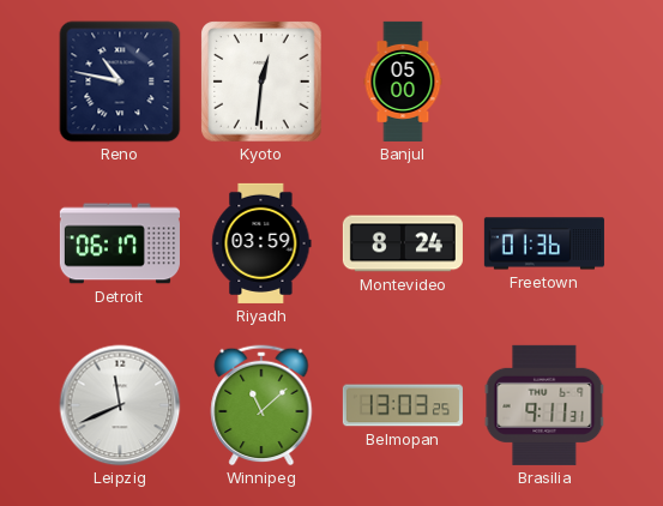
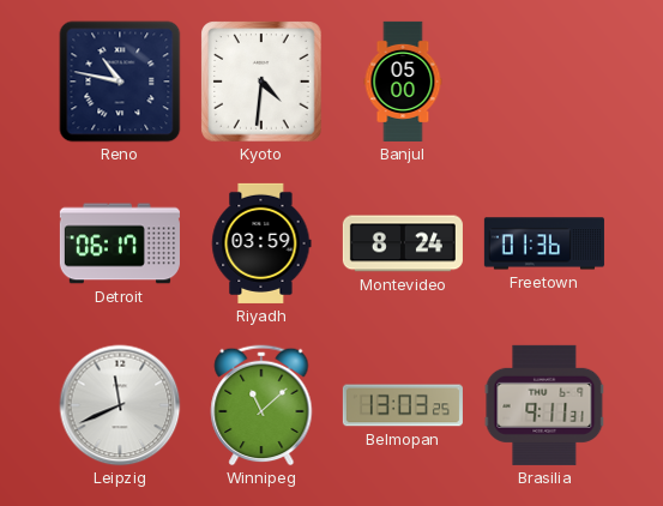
Kyoto: 12:31 -> 4:31 (261, 82)
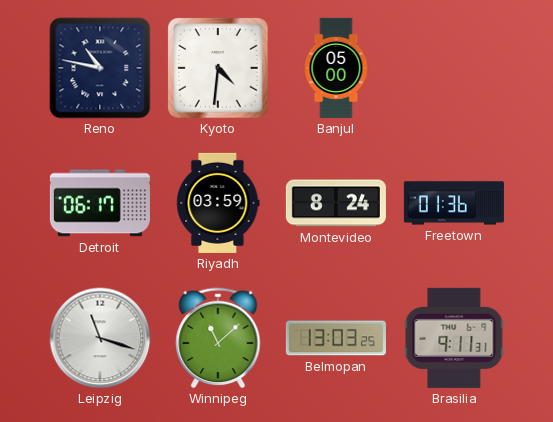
Leipzig: 11:41 -> 11:18 (100, 338)
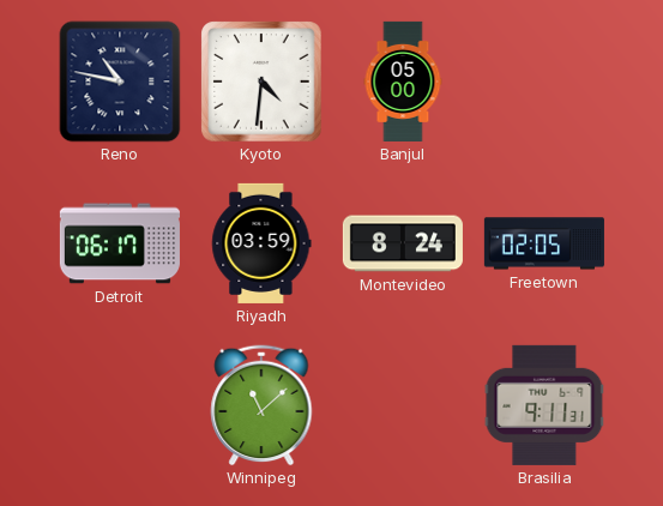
Freetown: 01:36 -> 02:05 (544, 243)
Leipzig: 11:18 -> none (100, 338)
Belmopan: 13:03 -> none (336, 338)
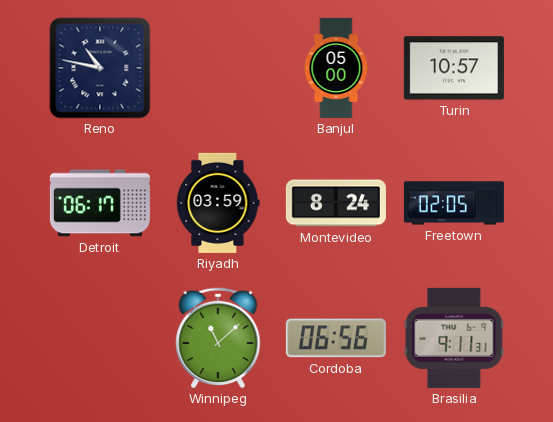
Kyoto: 4:31 -> none (261, 82)
Turin: none -> 10:57 (454, 68)
Cordoba: none -> 06:56 (336, 338)
